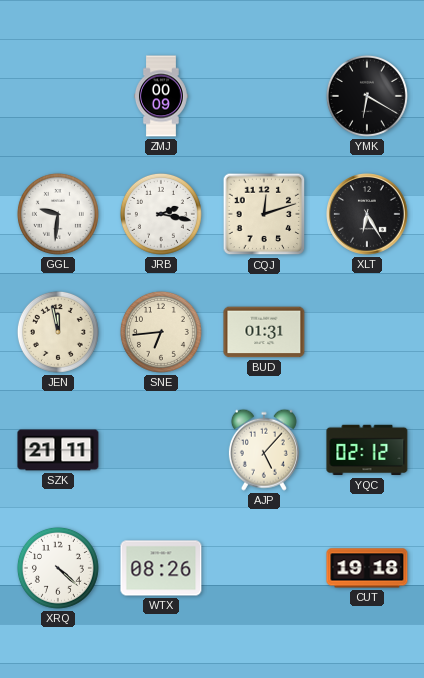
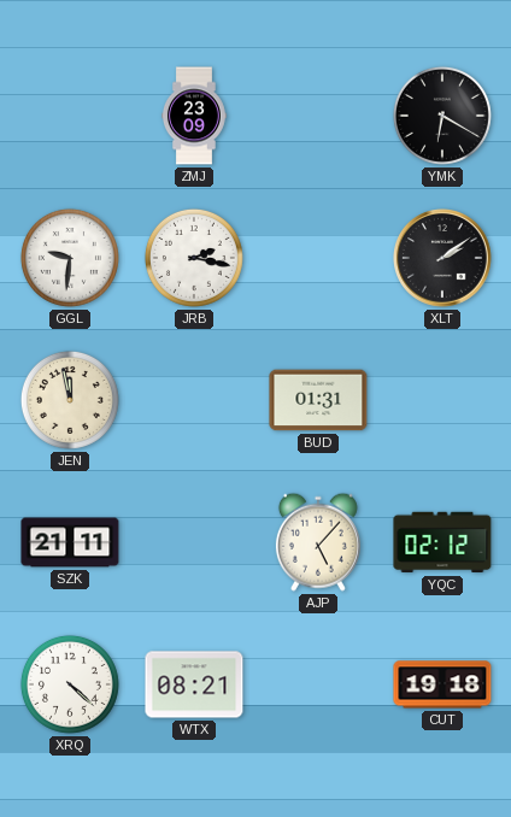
ZMJ: 00:09 -> 23:09 (195, 116)
CQJ: 12:12 -> none (264, 214)
XLT: 6:25 -> 2:09 (442, 258)
SNE: 6:44 -> none (161, 332)
WTX: 08:26 -> 08:21 (194, 684)
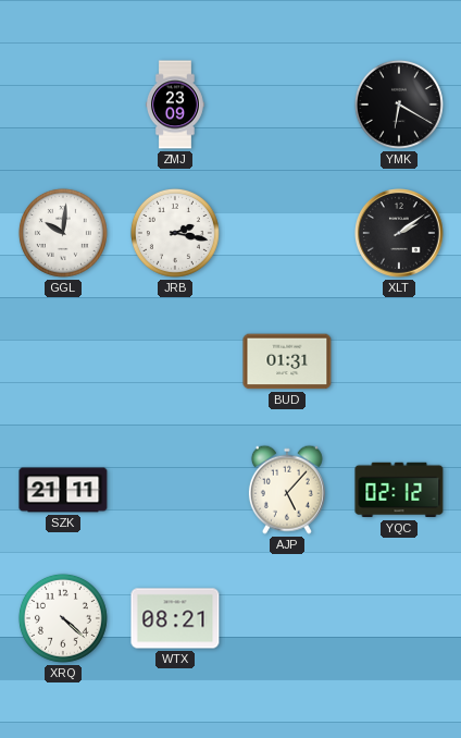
GGL: 9:31 -> 10:01 (63, 233)
JEN: 11:58 -> none (70, 400)
CUT: 19:18 -> none (442, 684)
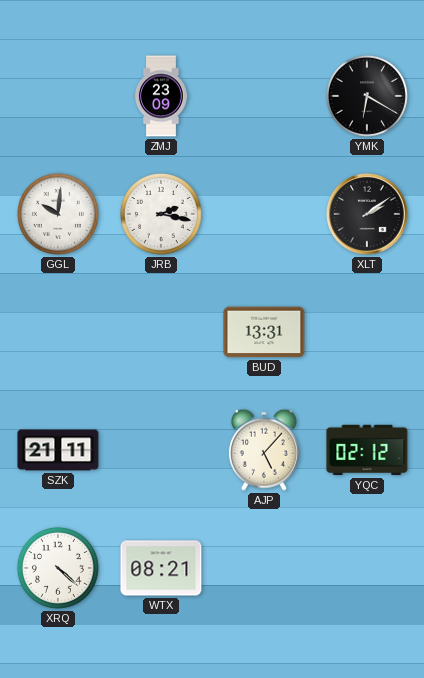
BUD: 01:31 -> 13:31 (264, 332)
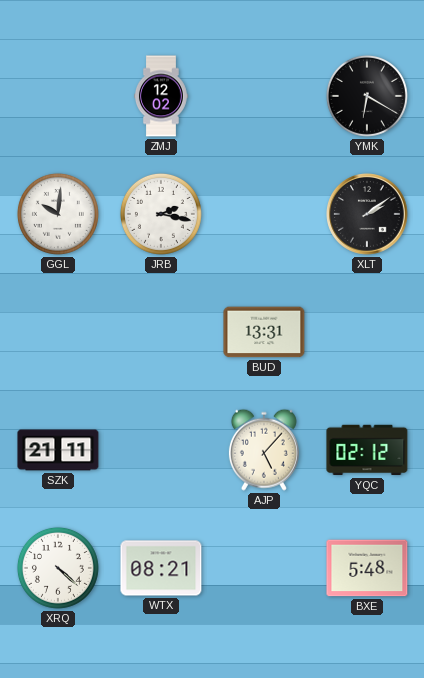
ZMJ: 23:09 -> 12:02 (162, 96)
BXE: none -> 5:48 (367, 568)
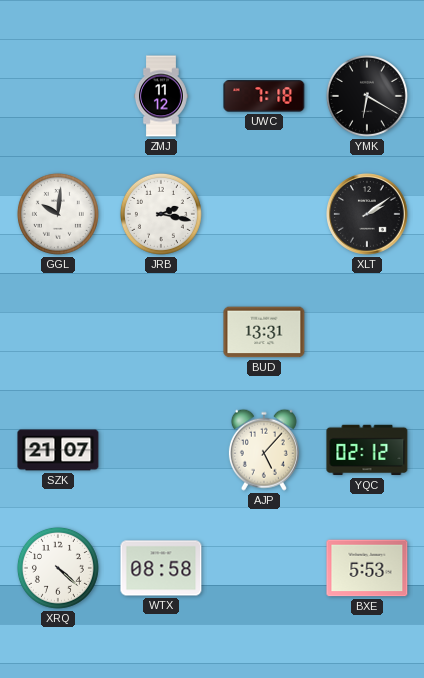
ZMJ: 12:02 -> 11:12 (162, 96)
UWC: none -> 7:18 (264, 96)
SZK: 21:11 -> 21:07 (58, 450)
WTX: 08:21 -> 08:58 (161, 568)
BXE: 5:48 -> 5:53 (367, 568)
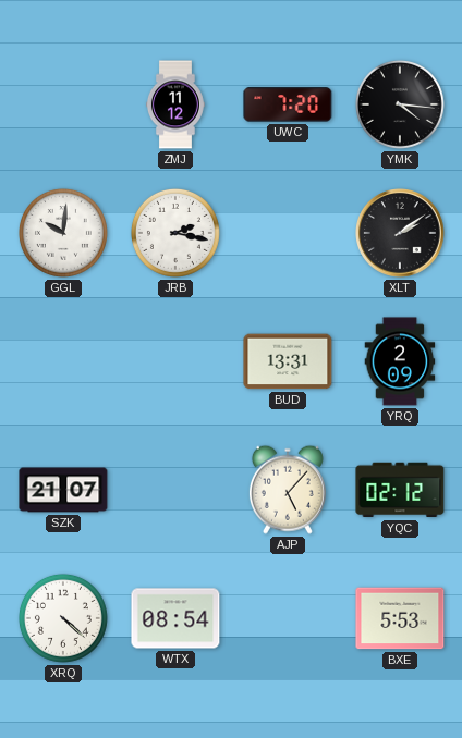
UWC: 7:18 -> 7:20 (288, 104)
YMK: 6:20 -> 4:16 (400, 104)
YRQ: none -> 2:09 (400, 361)
WTX: 08:58 -> 08:54 (175, 618)
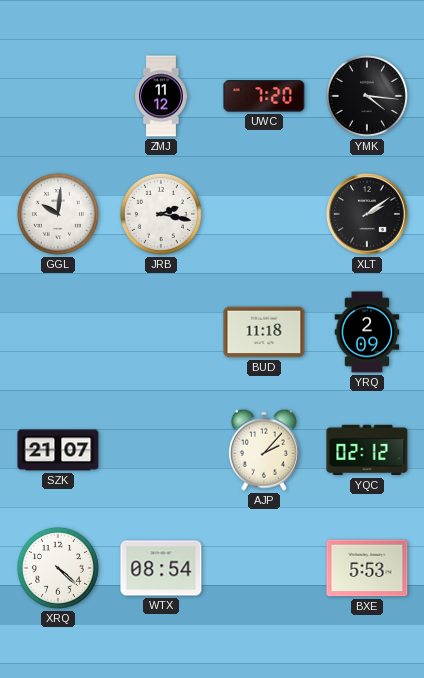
BUD: 13:31 -> 11:18 (264, 332)
AJP: 5:07 -> 2:07 (264, 450)
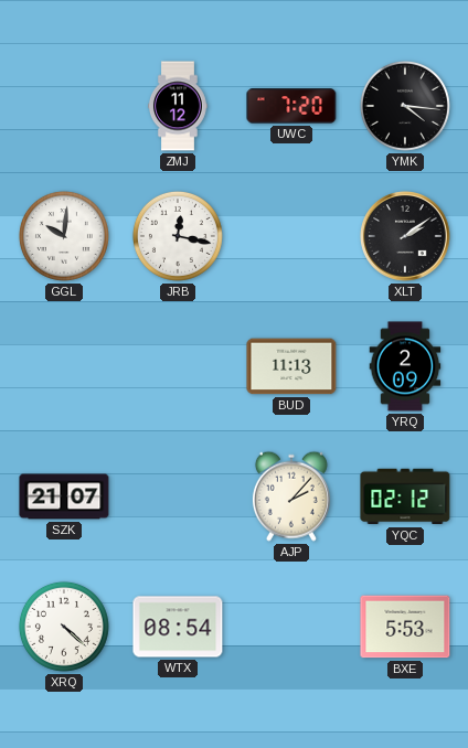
JRB: 2:17 -> 12:17 (178, 236)
BUD: 11:18 -> 11:13 (291, 366)
